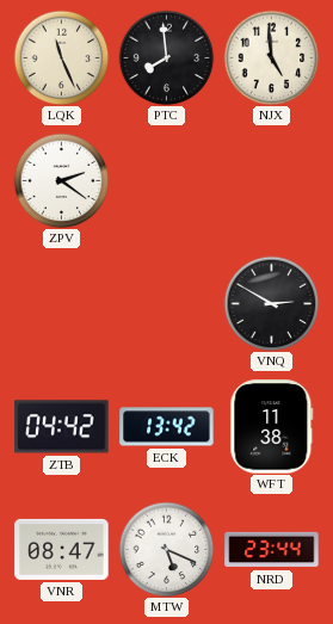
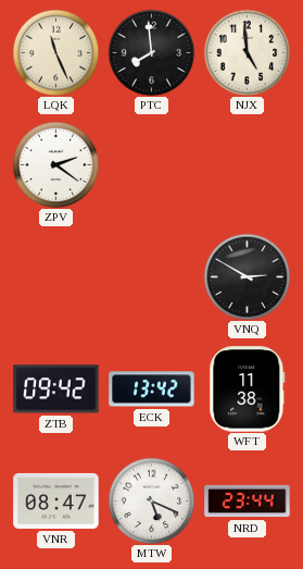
ZTB: 04:42 -> 09:42 (56, 389)
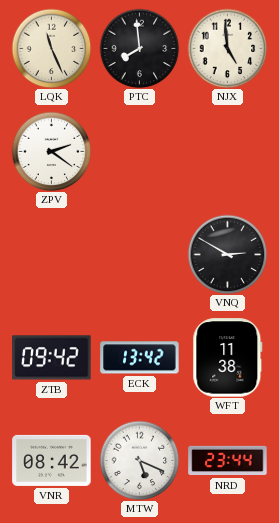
VNR: 08:47 -> 08:42 (52, 460)
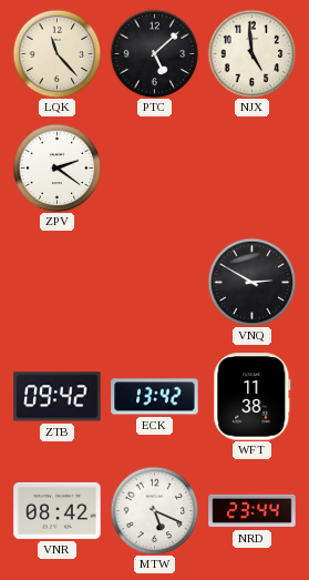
LQK: 11:26 -> 11:23 (56, 53)
PTC: 7:59 -> 5:08 (154, 53)
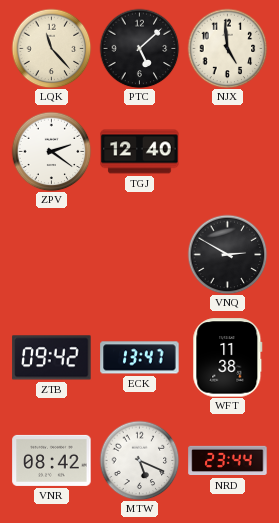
TGJ: none -> 12:40 (140, 152)
ECK: 13:42 -> 13:47 (140, 358)
